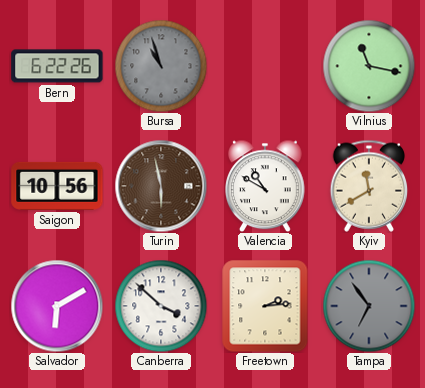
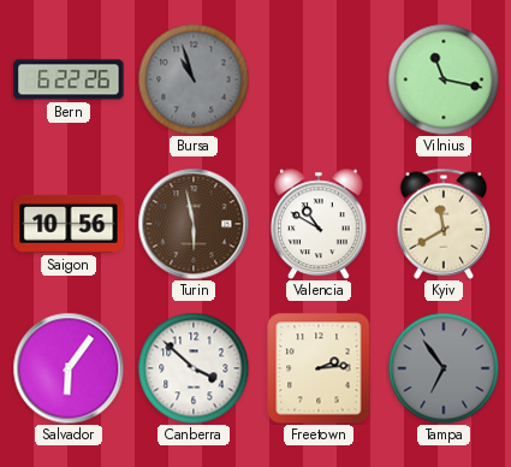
Salvador: 6:10 -> 6:06 (69, 368)
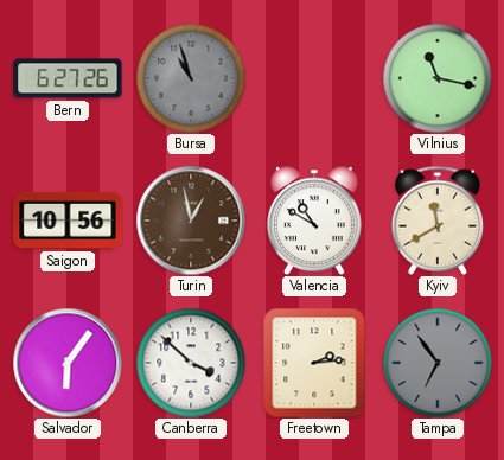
Bern: 6:22 -> 6:27 (68, 78)
Turin: 5:58 -> 12:58 (191, 221)
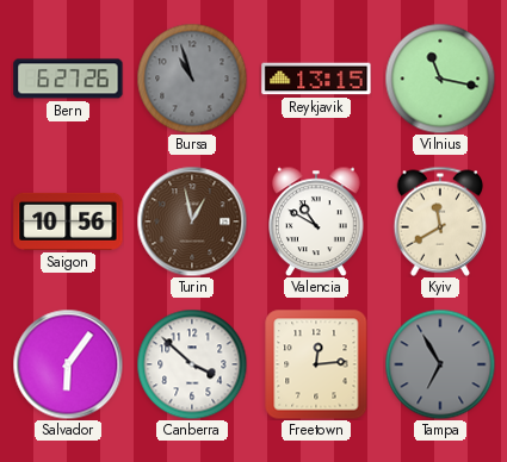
Reykjavik: none -> 13:15 (316, 79)
Freetown: 2:14 -> 12:14 (316, 364)
Tampa: 6:54 -> 6:55 (440, 364)
